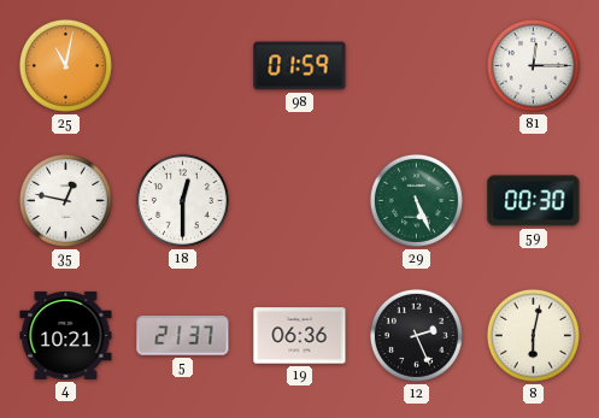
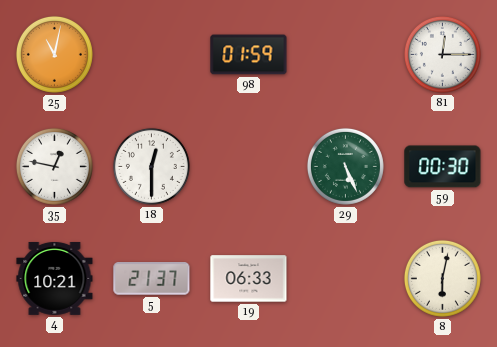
19: 06:36 -> 06:33 (249, 279)
12: 2:26 -> none (416, 335)
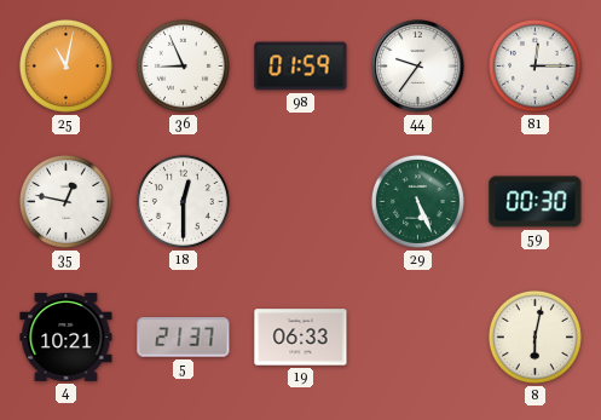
36: none -> 8:56 (183, 65)
44: none -> 9:36 (418, 67)
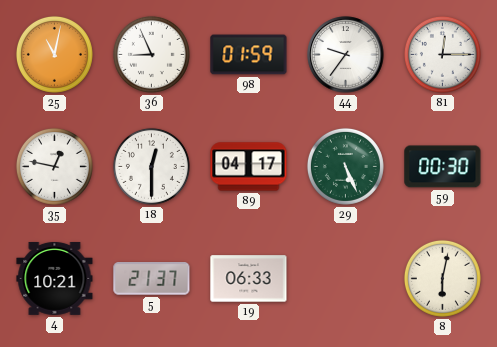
89: none -> 04:17 (249, 167)
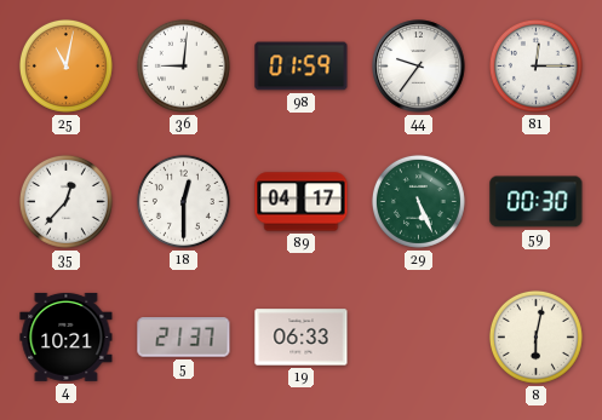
36: 8:56 -> 9:01 (183, 65)
35: 12:47 -> 12:37 (65, 201)
